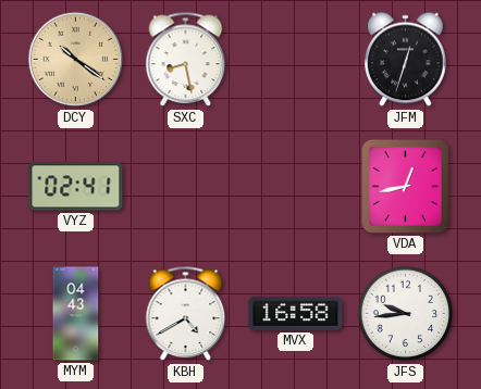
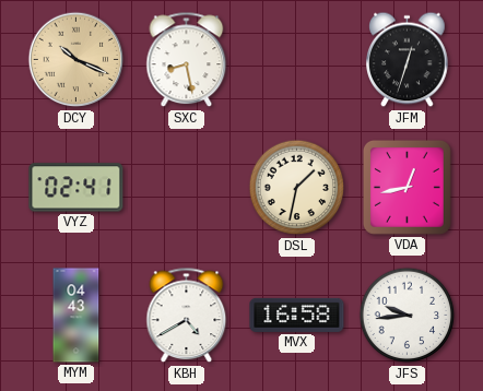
DCY: 10:21 -> 10:19 (76, 60)
DSL: none -> 1:32 (297, 188)
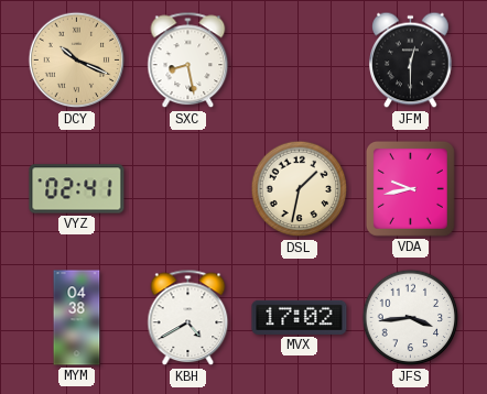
JFM: 12:33 -> 12:30 (411, 61)
VDA: 12:43 -> 9:43 (410, 188)
MYM: 04:43 -> 04:38 (77, 318)
MVX: 16:58 -> 17:02 (300, 317)
JFS: 9:44 -> 3:44 (411, 318)
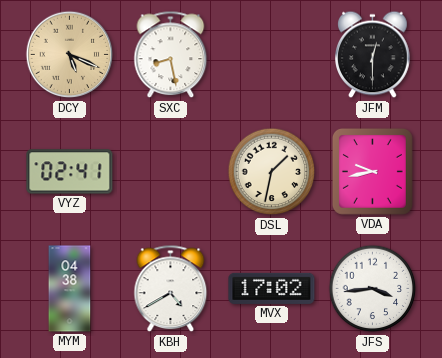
DCY: 10:19 -> 5:19 (70, 55)
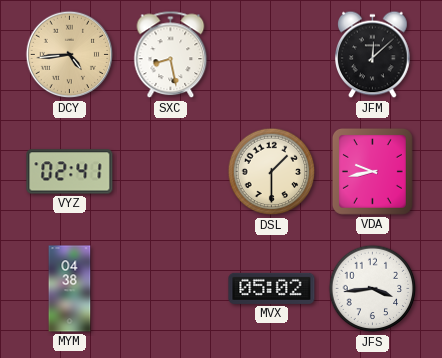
DCY: 5:19 -> 4:44 (70, 55)
JFM: 12:30 -> 12:08 (373, 55)
DSL: 1:32 -> 1:30 (272, 172)
KBH: 4:40 -> none (171, 289)
MVX: 17:02 -> 05:02 (272, 288)
